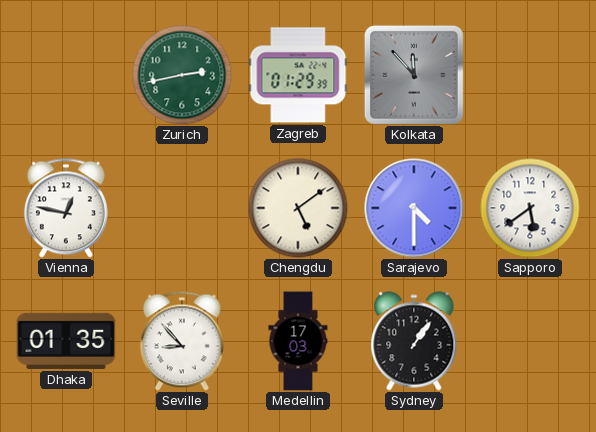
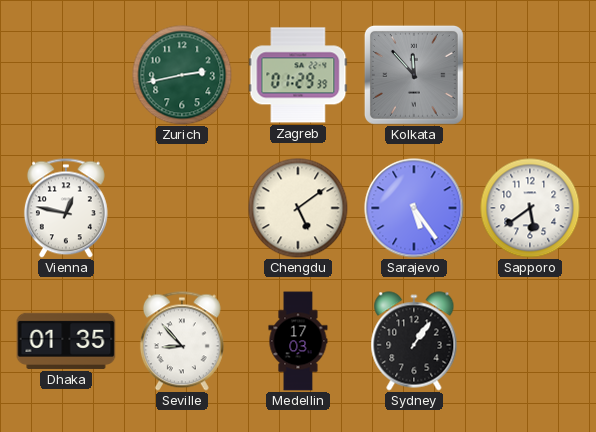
Sarajevo: 4:30 -> 5:24 (414, 208)
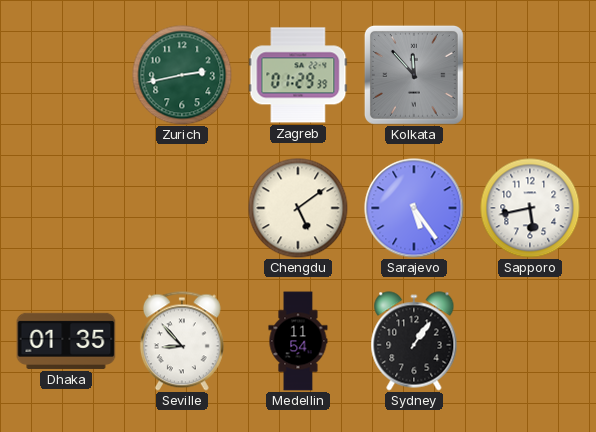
Vienna: 12:47 -> none (66, 208)
Sapporo: 5:39 -> 5:43 (530, 208)
Medellin: 17:03 -> 11:54 (298, 341)
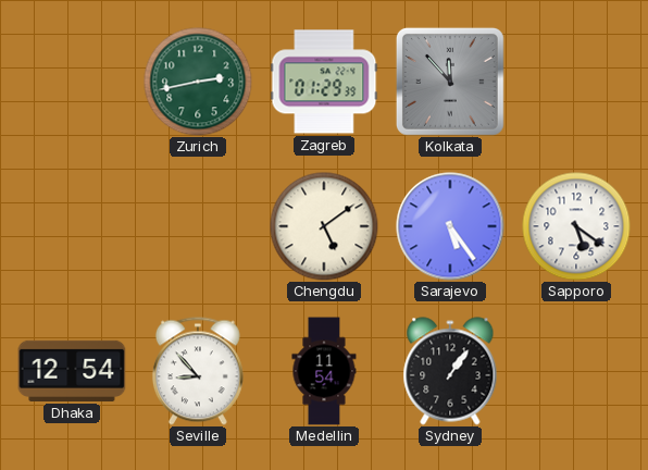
Sapporo: 5:43 -> 5:21 (576, 226)
Dhaka: 01:35 -> 12:54 (72, 371)
